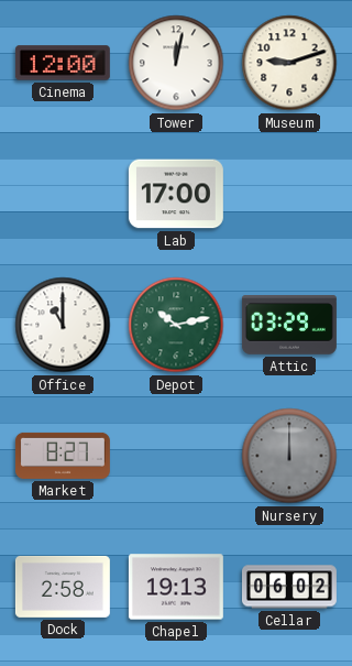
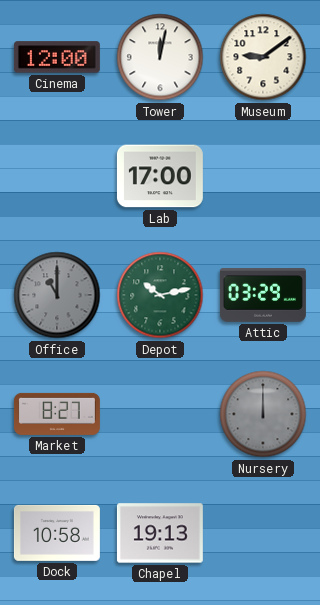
Museum: 9:12 -> 9:09 (263, 57)
Office dial: white -> grey (57, 295)
Dock: 2:58 -> 10:58 (57, 533)
Cellar: 06:02 -> none (289, 587)
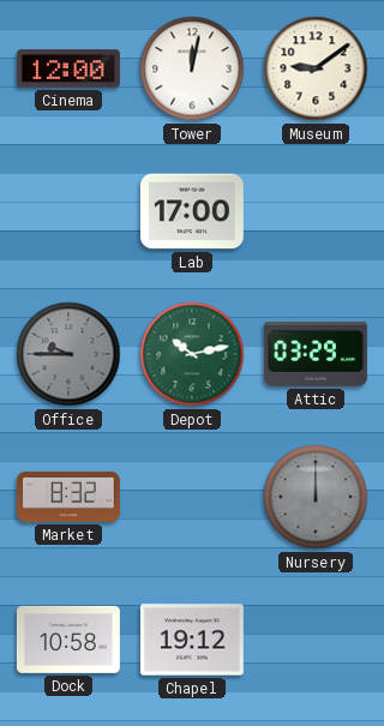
Office: 11:00 -> 9:45 (68, 354)
Market: 8:27 -> 8:32 (68, 497)
Chapel: 19:13 -> 19:12 (192, 640)
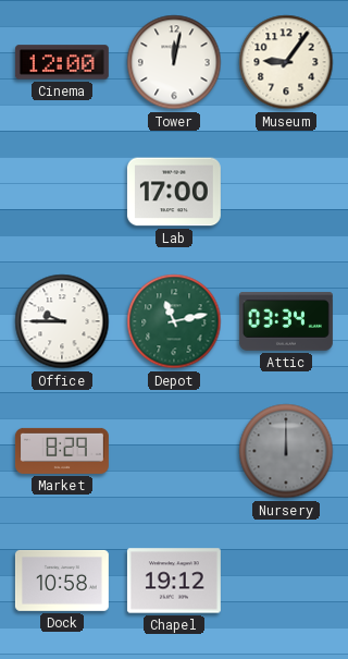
Museum: 9:09 -> 9:06 (286, 62)
Office dial: grey -> white (62, 321)
Depot: 10:13 -> 11:13 (174, 321)
Attic: 03:29 -> 03:34 (286, 321)
Market: 8:32 -> 8:29 (62, 451)
